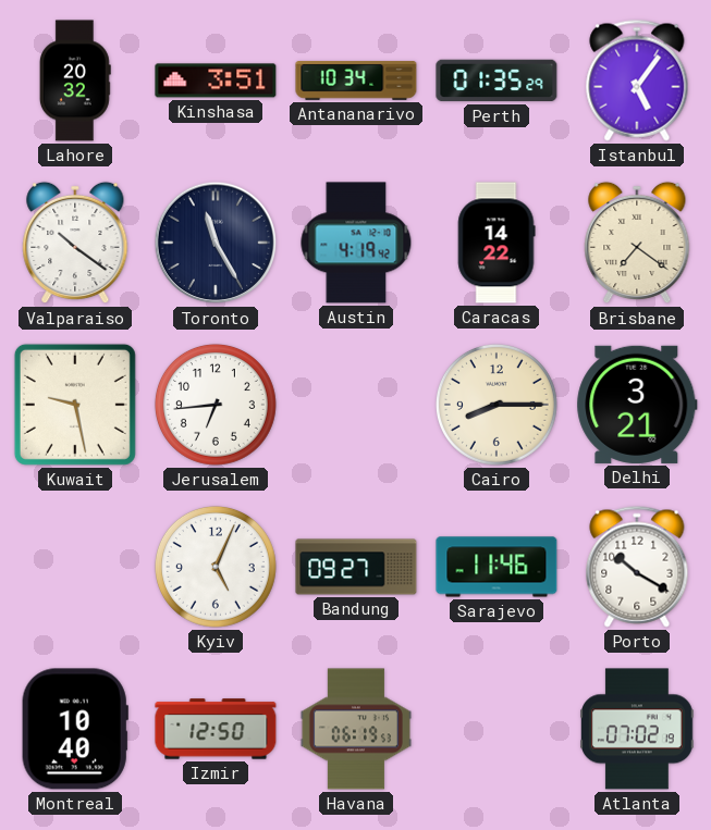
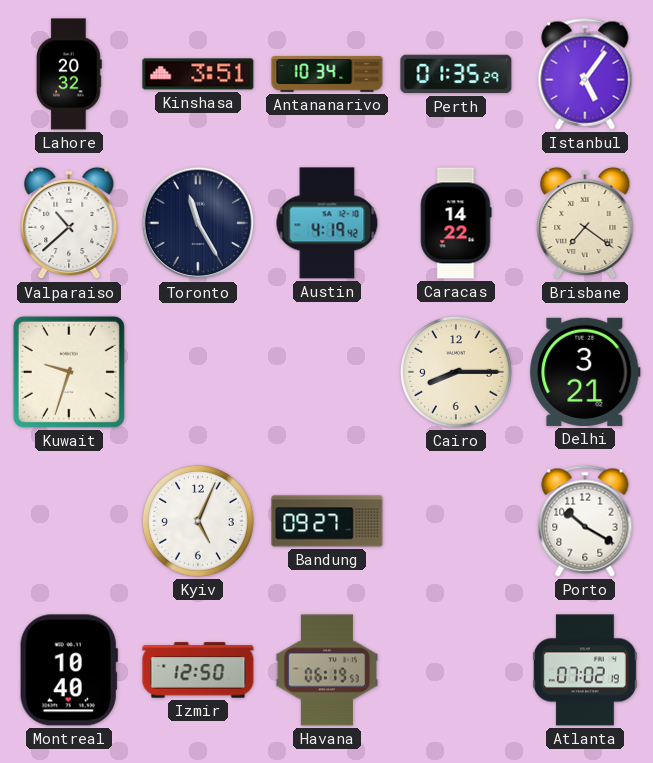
Valparaiso: 10:21 -> 10:38 (69, 223)
Kuwait: 9:28 -> 9:33 (69, 372)
Jerusalem: 6:44 -> none (216, 405)
Sarajevo: 11:46 -> none (497, 567)
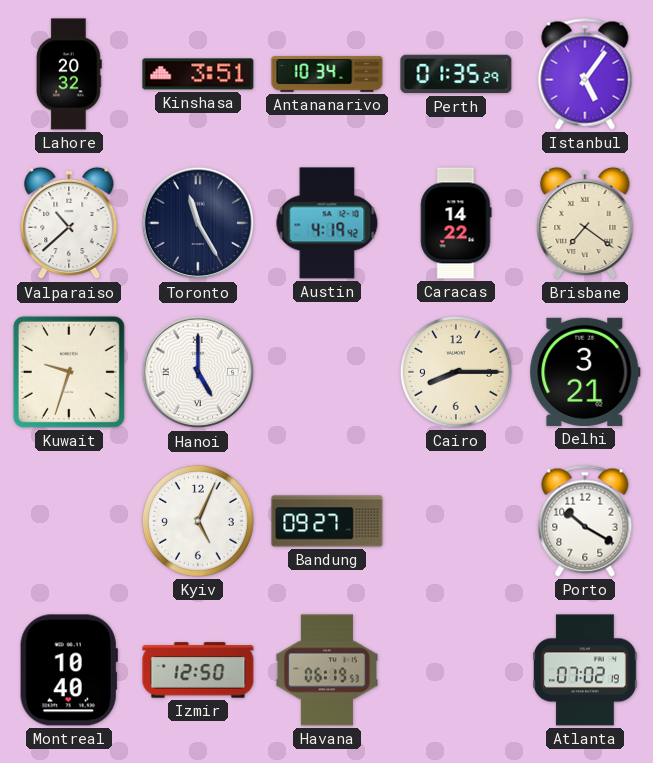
Hanoi: none -> 5:00 (198, 372)
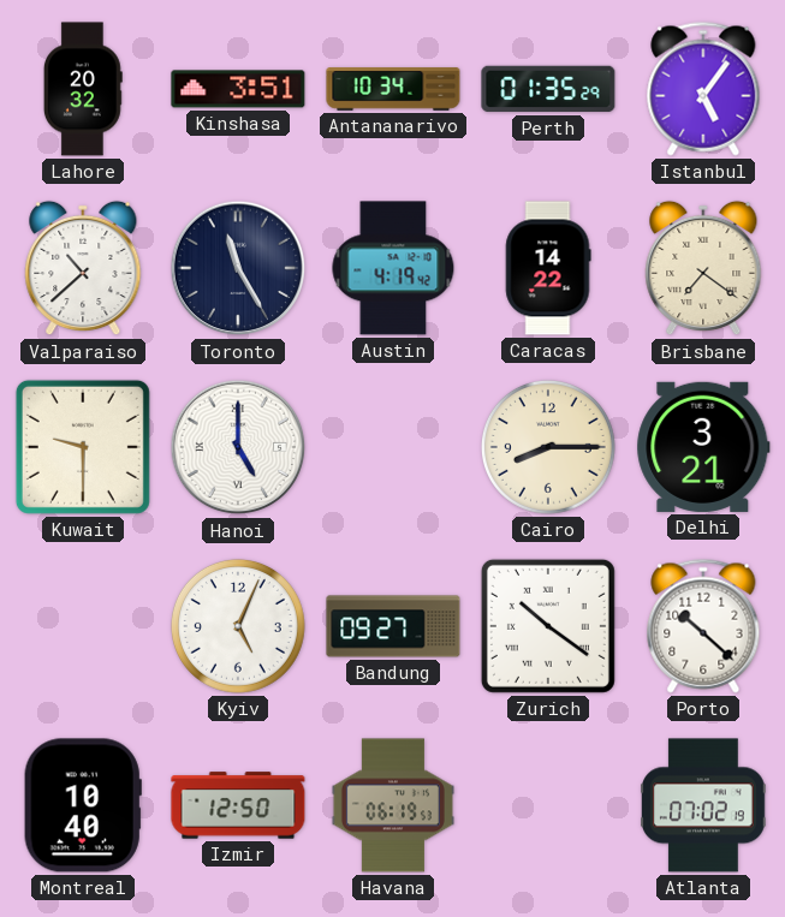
Kuwait: 9:33 -> 9:30 (83, 447)
Zurich: none -> 10:21 (548, 626)
Porto: 10:20 -> 10:22 (703, 626)
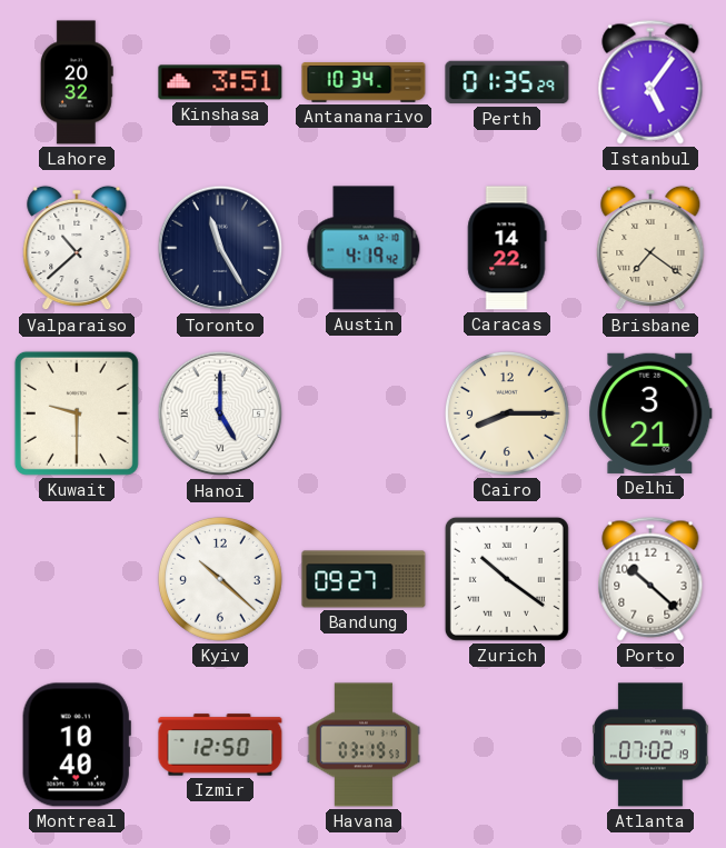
Kyiv: 5:04 -> 10:22 (220, 579)
Havana: 06:19 -> 03:19 (364, 745)
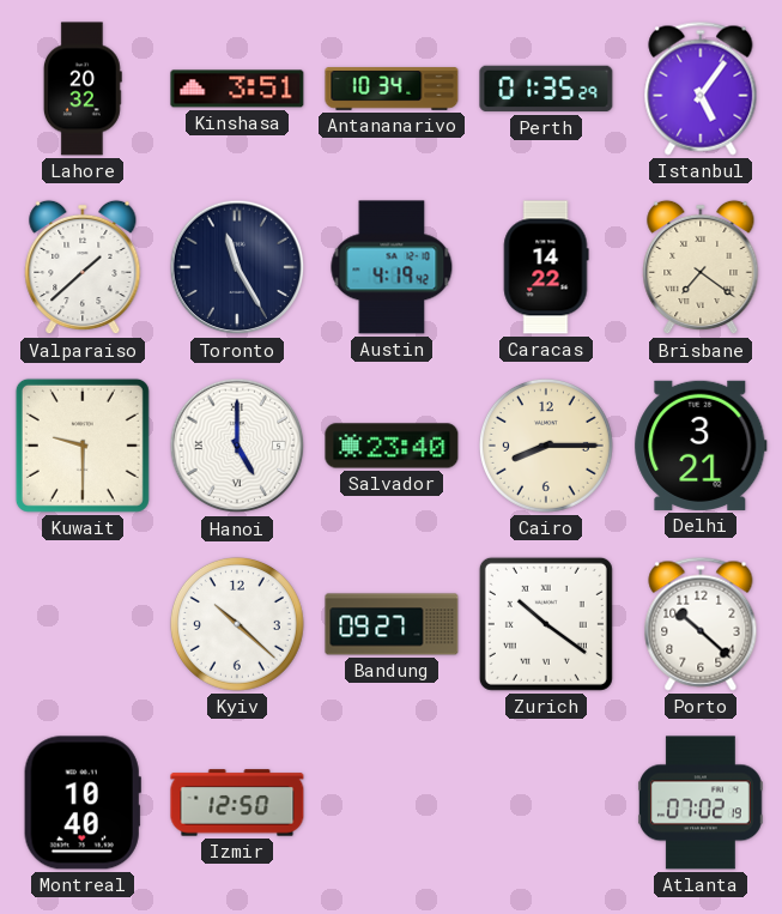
Valparaiso: 10:38 -> 1:38 (83, 267)
Salvador: none -> 23:40 (392, 446)
Havana: 03:19 -> none (364, 745)
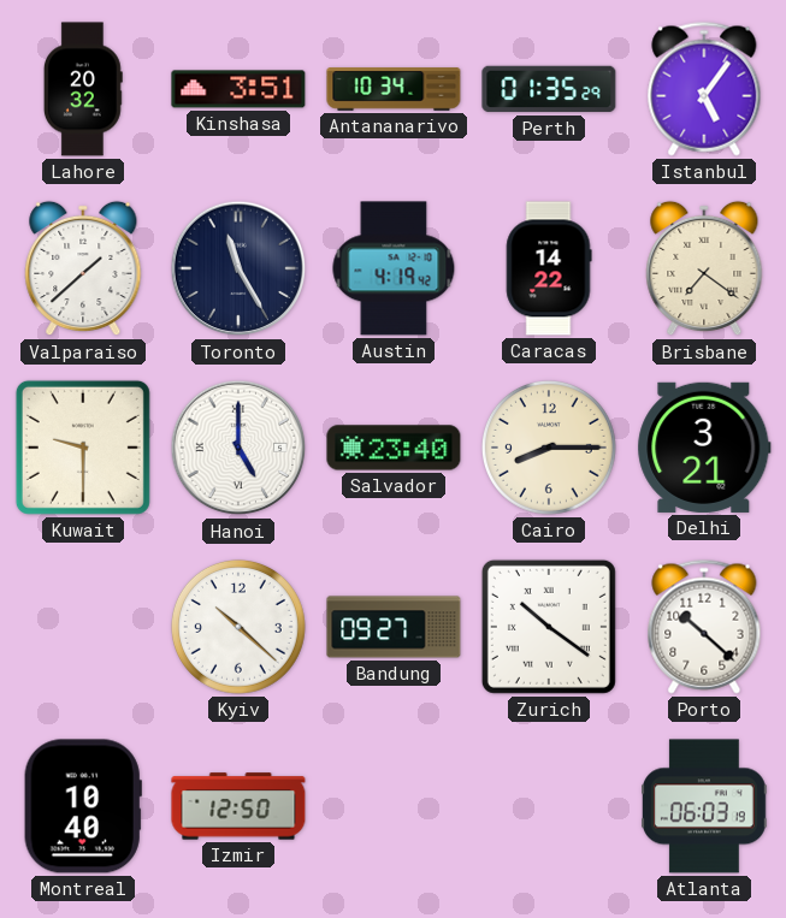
Atlanta: 07:02 -> 06:03 (705, 806)
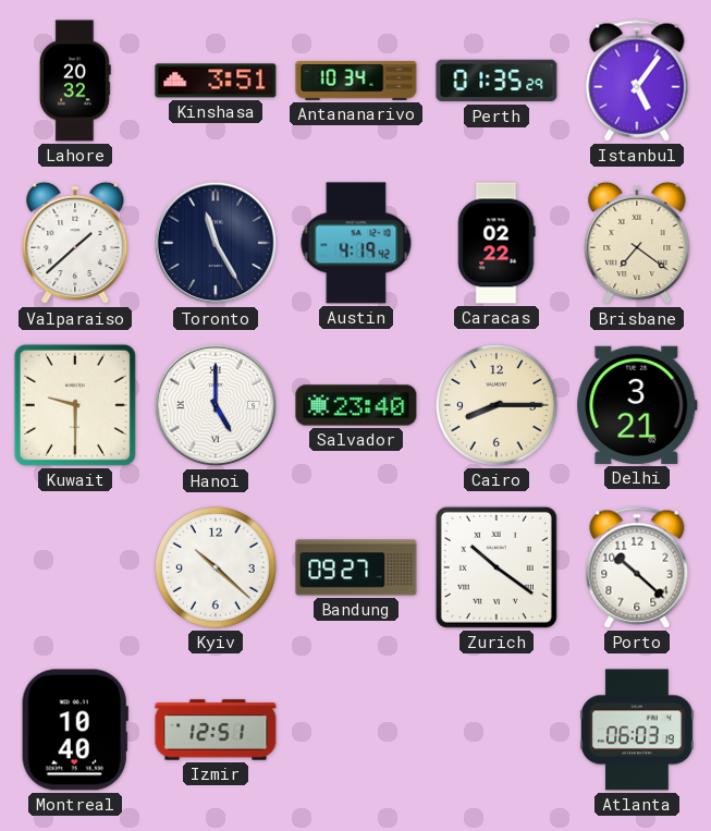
Caracas: 14:22 -> 02:22 (497, 243)
Izmir: 12:50 -> 12:51 (216, 730)
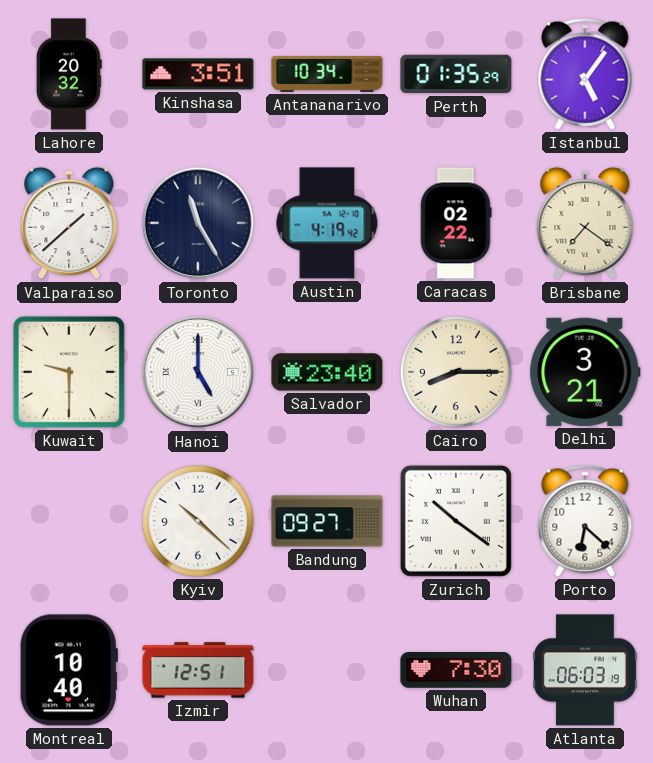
Porto: 10:22 -> 6:22 (585, 521)
Wuhan: none -> 7:30 (456, 671)
